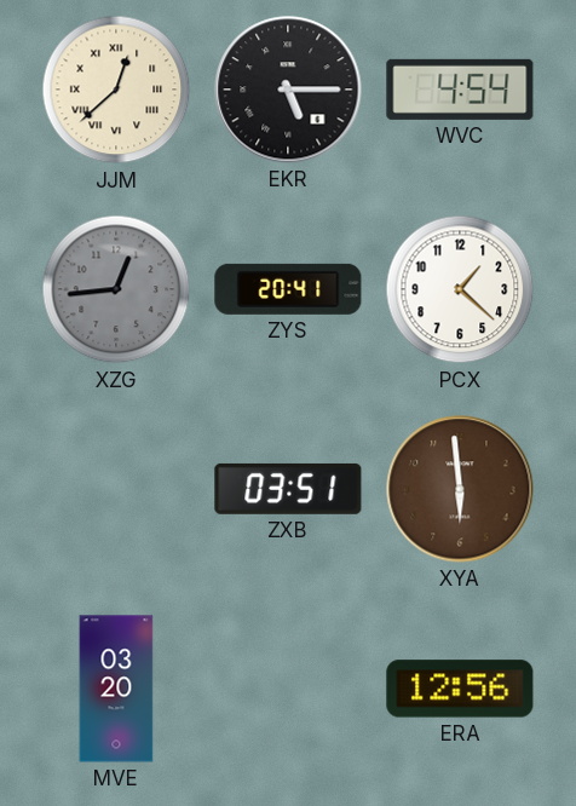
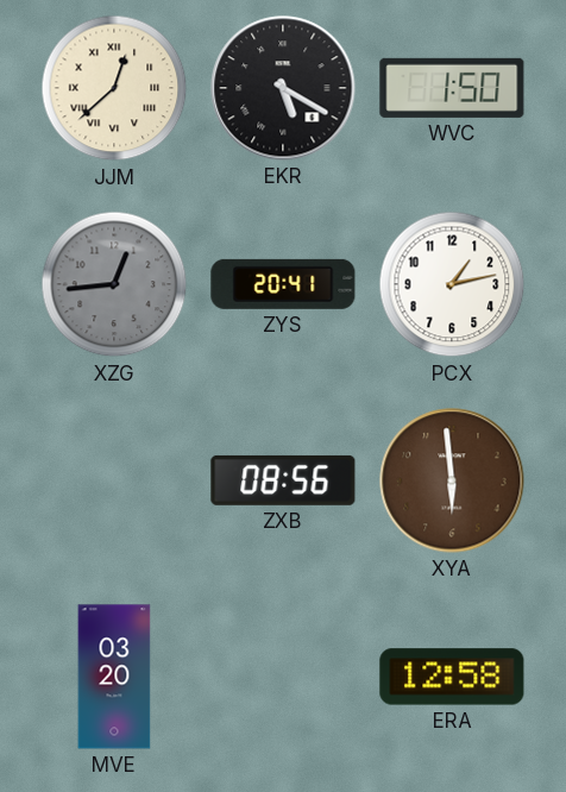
EKR: 5:15 -> 5:20 (283, 88)
WVC: 4:54 -> 1:50 (452, 88)
PCX: 1:22 -> 1:13 (452, 284)
ZXB: 03:51 -> 08:56 (283, 480)
ERA: 12:56 -> 12:58 (452, 677)
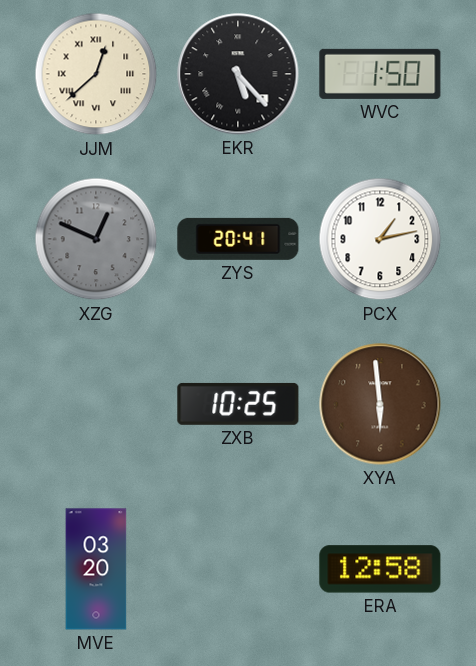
EKR: 5:20 -> 5:23 (238, 74)
XZG: 12:44 -> 12:49 (96, 239)
ZXB: 08:56 -> 10:25 (238, 404)
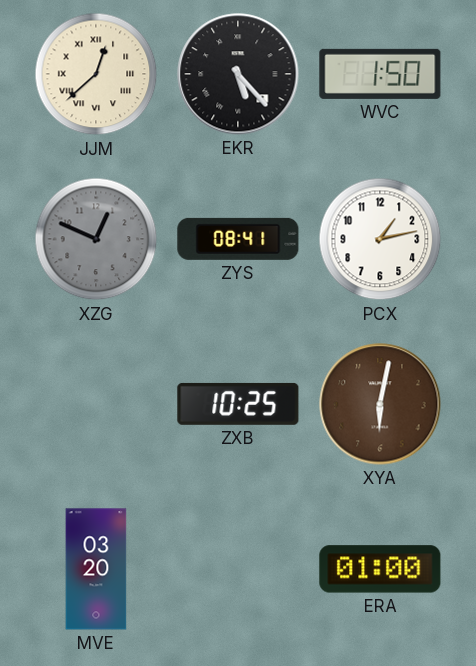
ZYS: 20:41 -> 08:41 (238, 239)
XYA: 5:59 -> 6:02 (380, 404)
ERA: 12:58 -> 01:00 (380, 569)
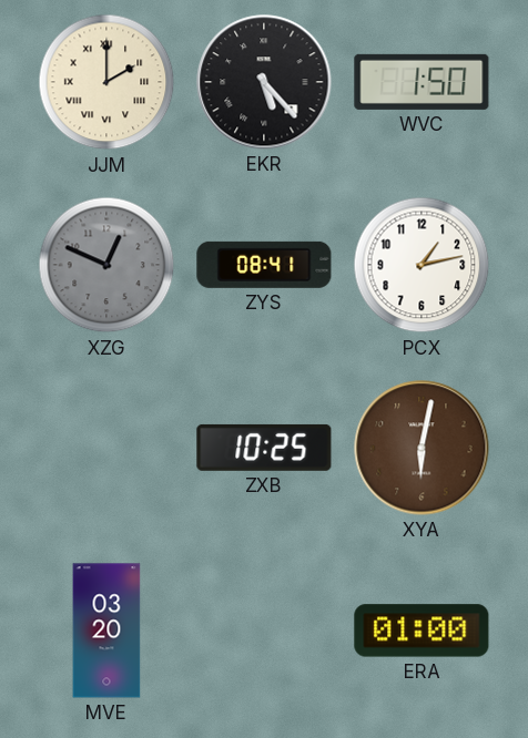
JJM: 12:38 -> 2:00 (106, 82)
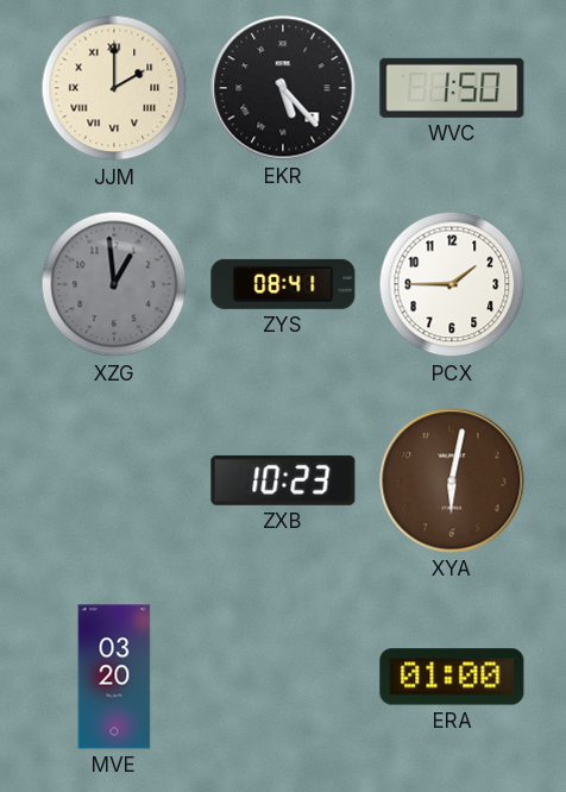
XZG: 12:49 -> 12:59 (114, 284)
PCX: 1:13 -> 1:45 (452, 284)
ZXB: 10:25 -> 10:23 (283, 480)
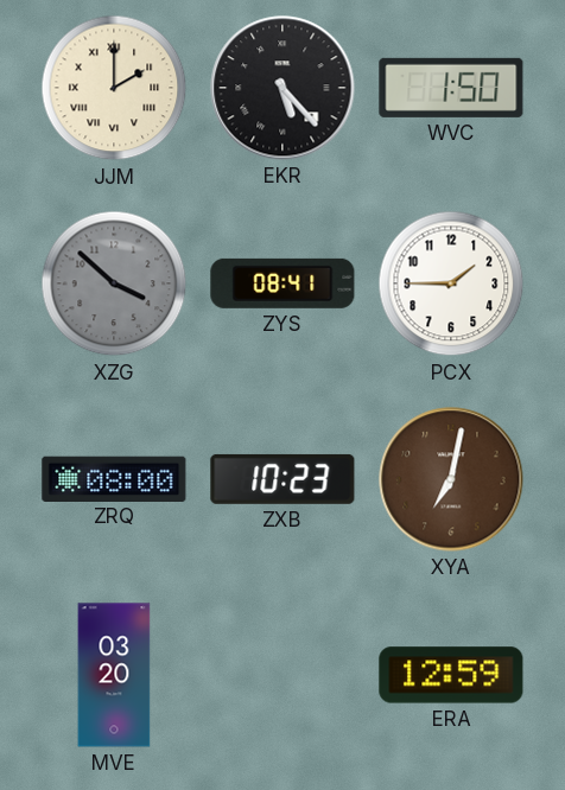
XZG: 12:59 -> 3:52 (114, 283)
ZRQ: none -> 08:00 (114, 478)
XYA: 6:02 -> 7:02 (451, 479)
ERA: 01:00 -> 12:59 (451, 675)
